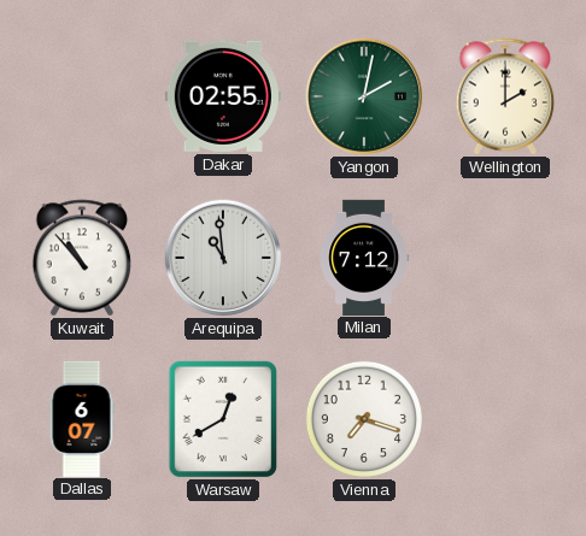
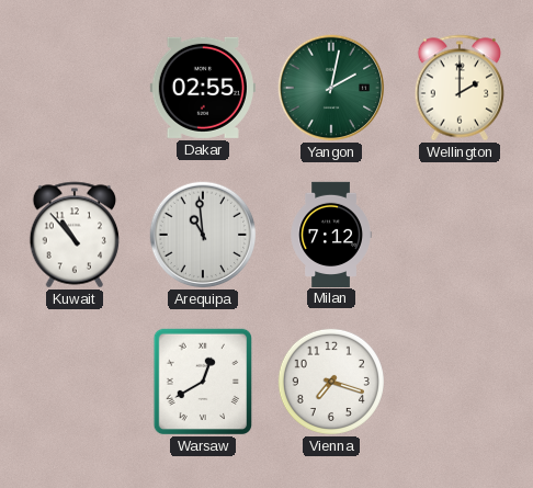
Dallas: 6:07 -> none (82, 418)
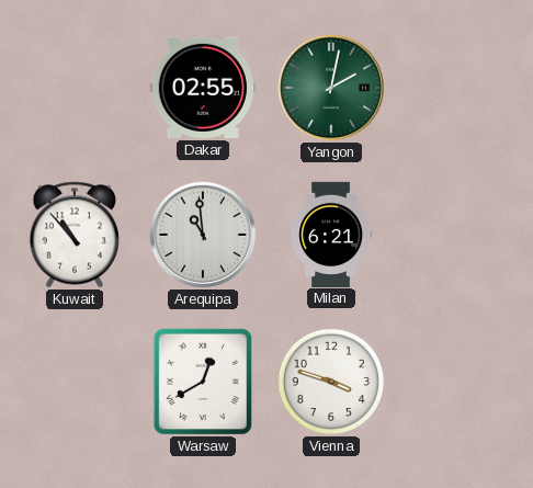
Wellington: 2:00 -> none (460, 88)
Milan: 7:12 -> 6:21 (331, 234)
Vienna: 7:18 -> 3:48 (331, 382)
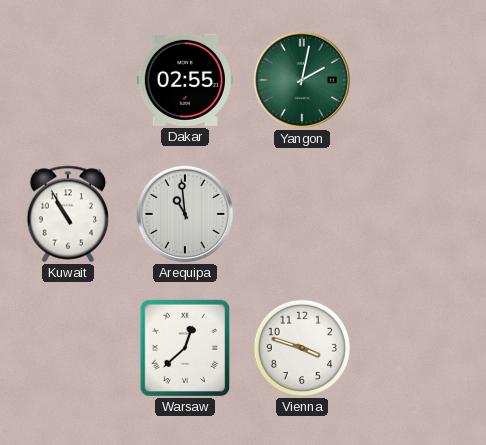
Kuwait: 10:53 -> 10:55 (68, 214)
Milan: 6:21 -> none (331, 234)
Warsaw: 12:40 -> 12:38 (184, 348)
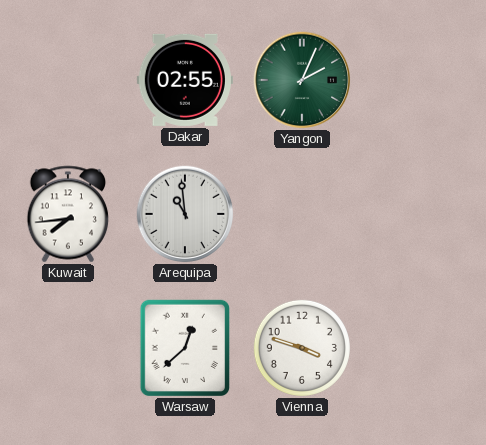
Yangon: 2:02 -> 2:04 (302, 80)
Kuwait: 10:55 -> 7:44 (68, 214)
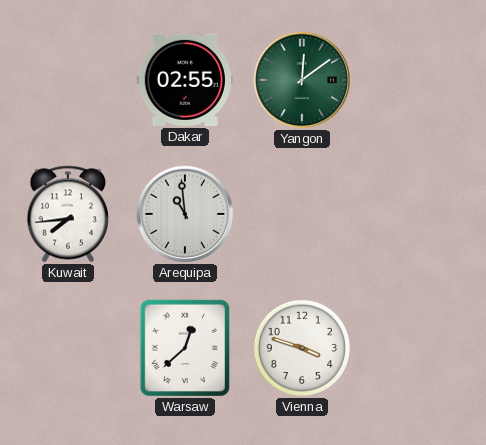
Yangon: 2:04 -> 12:09 (302, 80)
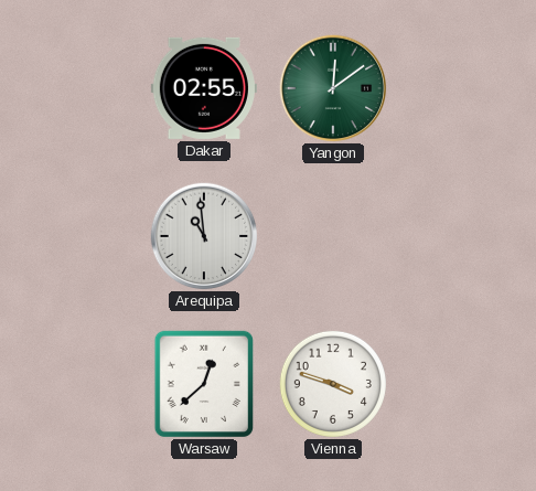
Kuwait: 7:44 -> none (68, 214)
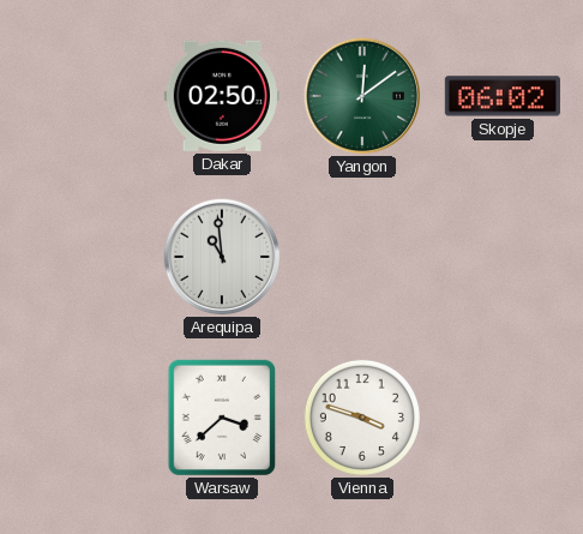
Dakar: 02:55 -> 02:50 (222, 96)
Skopje: none -> 06:02 (503, 96)
Warsaw: 12:38 -> 3:38 (221, 418)
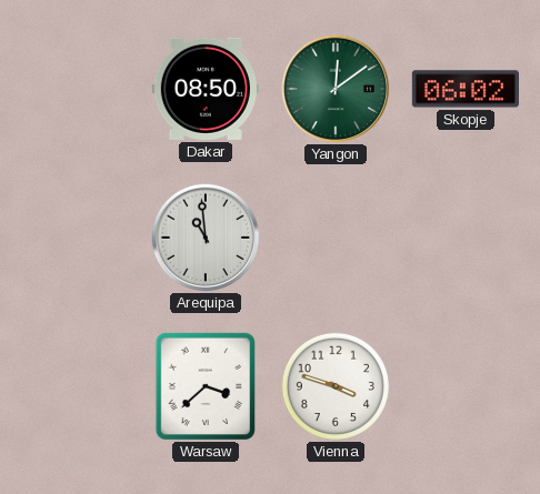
Dakar: 02:50 -> 08:50 (206, 89)
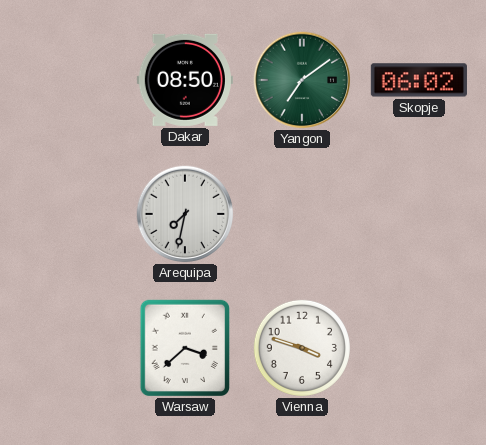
Yangon: 12:09 -> 7:09 (302, 80)
Arequipa: 10:59 -> 7:32 (185, 214)
